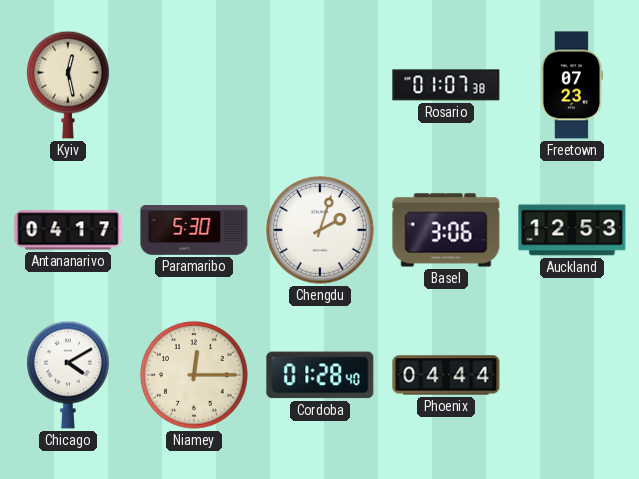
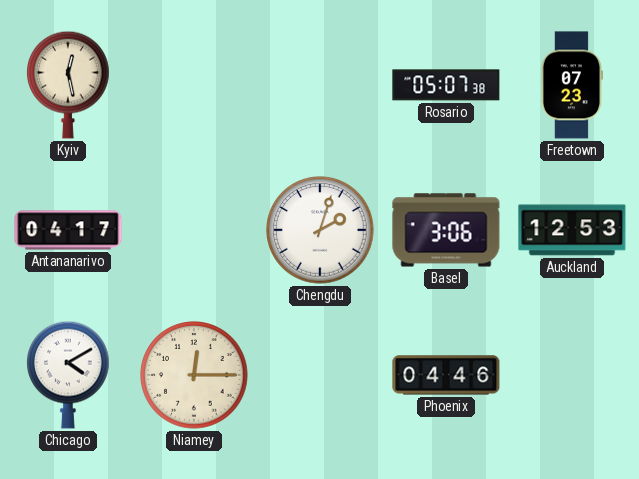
Rosario: 01:07 -> 05:07 (446, 85)
Paramaribo: 5:30 -> none (194, 231)
Cordoba: 01:28 -> none (320, 375)
Phoenix: 04:44 -> 04:46 (446, 375)
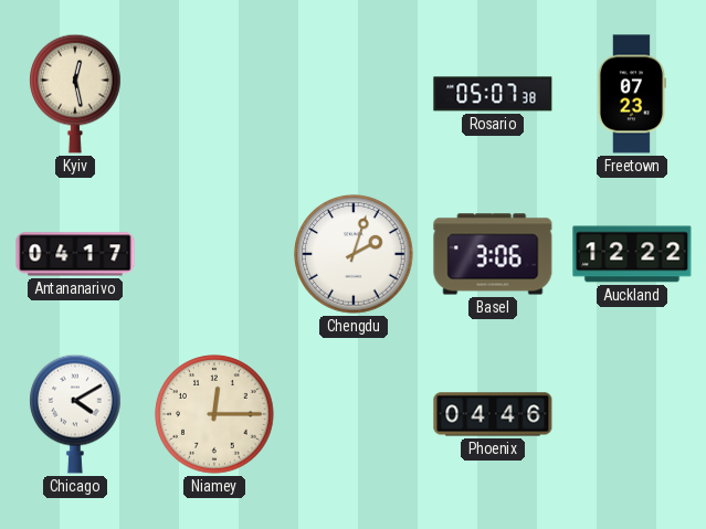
Auckland: 12:53 -> 12:22 (632, 254)
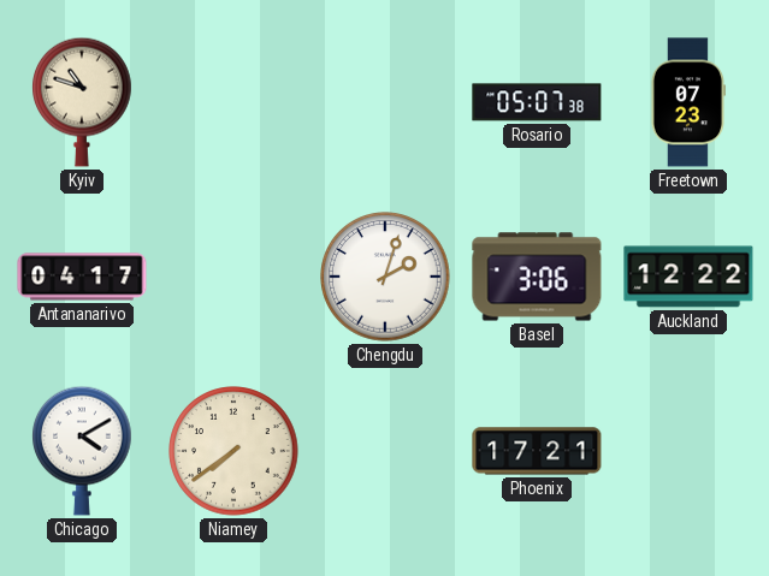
Kyiv: 12:28 -> 10:48 (83, 102)
Niamey: 12:15 -> 7:39 (233, 451)
Phoenix: 04:46 -> 17:21 (537, 451)
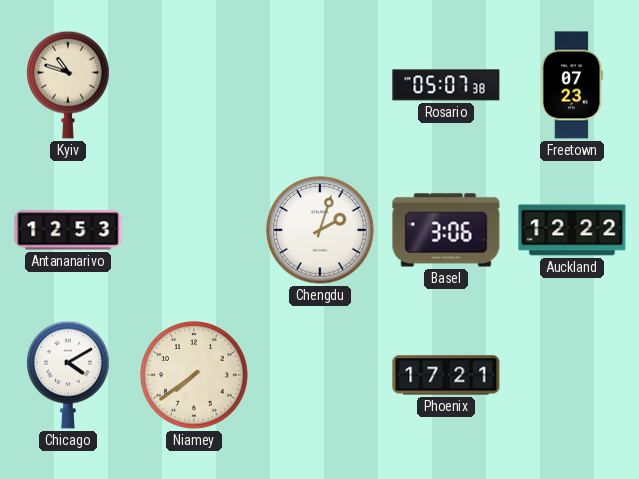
Antananarivo: 04:17 -> 12:53 (68, 230)
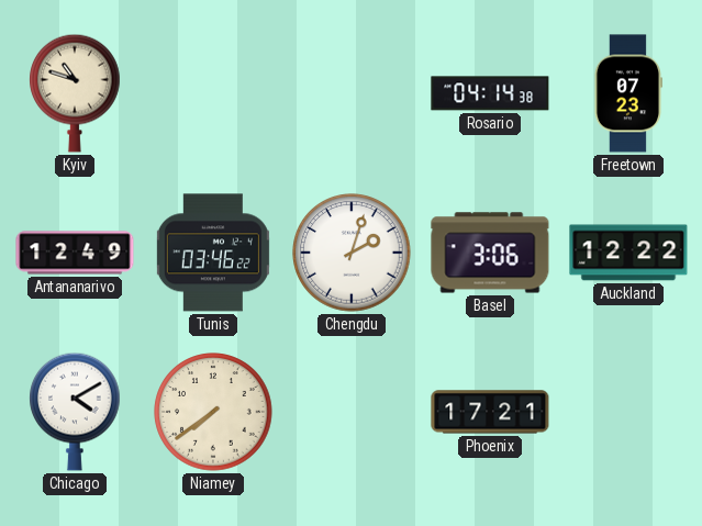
Rosario: 05:07 -> 04:14 (490, 93)
Antananarivo: 12:53 -> 12:49 (75, 253)
Tunis: none -> 03:46 (213, 253)
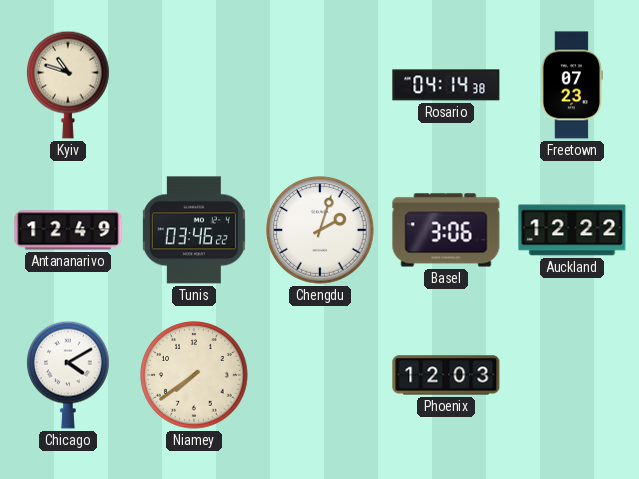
Phoenix: 17:21 -> 12:03 (446, 375)
